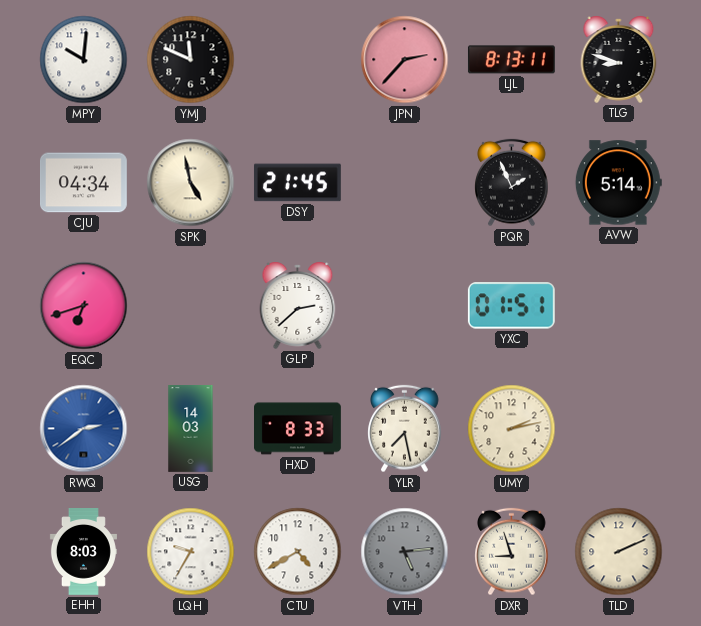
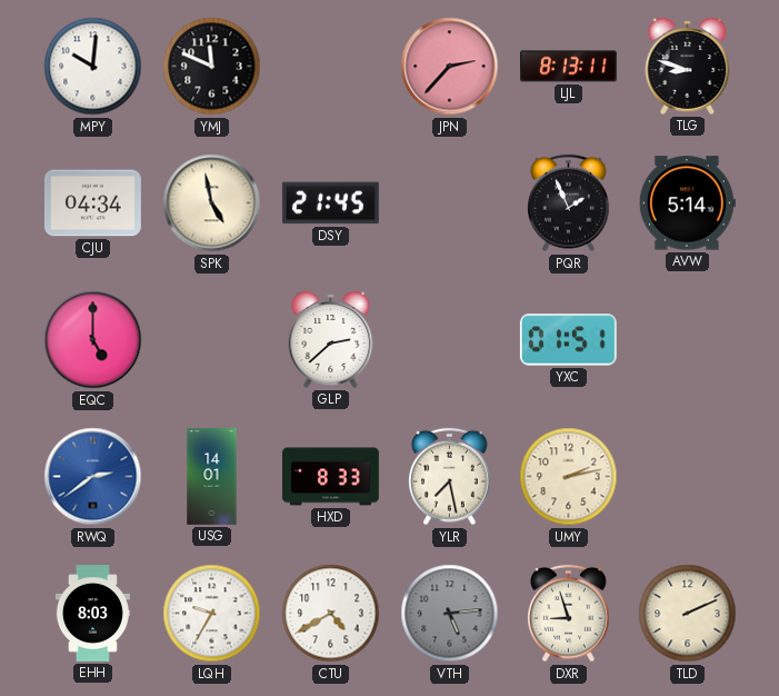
EQC: 6:42 -> 5:00 (93, 340)
USG: 14:03 -> 14:01 (212, 477)
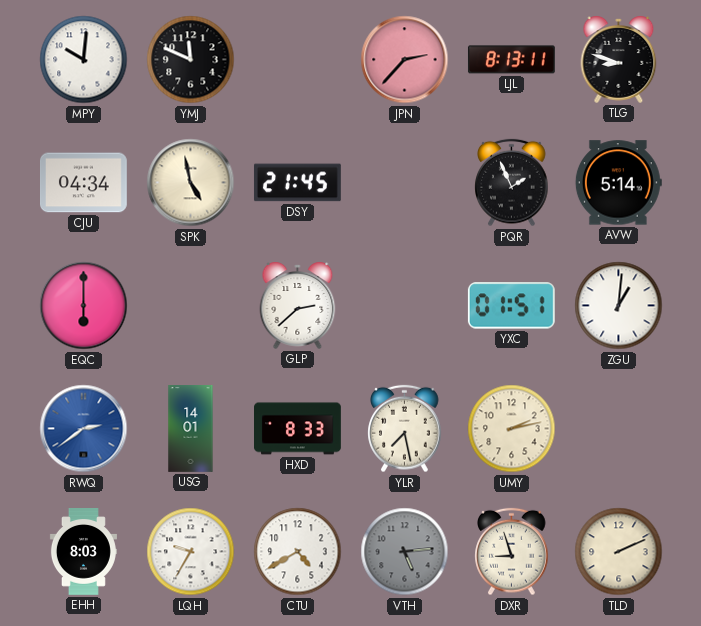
EQC: 5:00 -> 6:00 (84, 306)
ZGU: none -> 1:01 (619, 306)
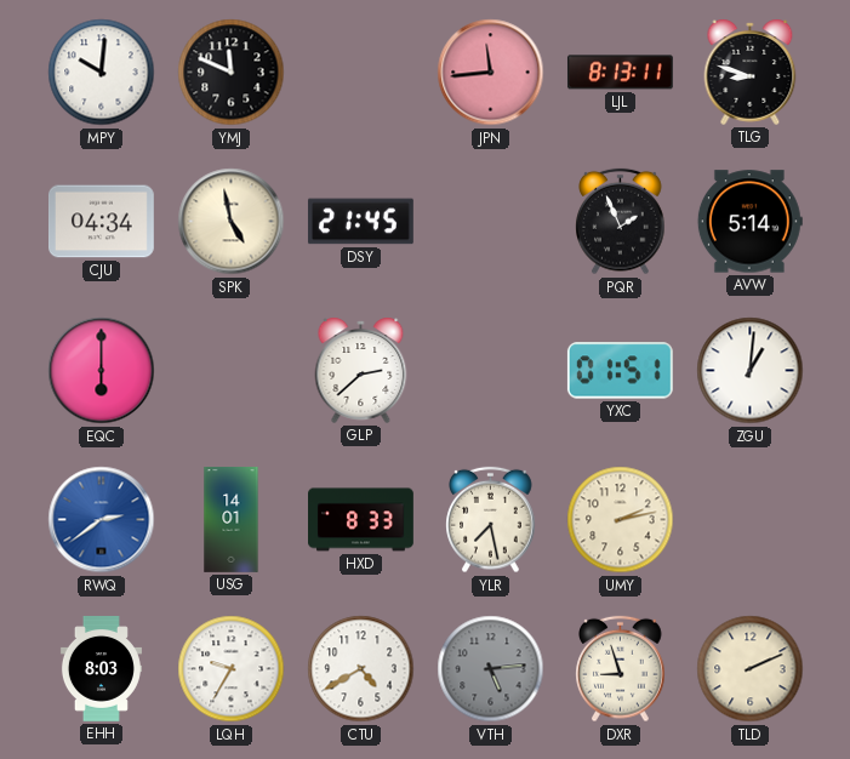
JPN: 2:37 -> 11:44 (491, 73)
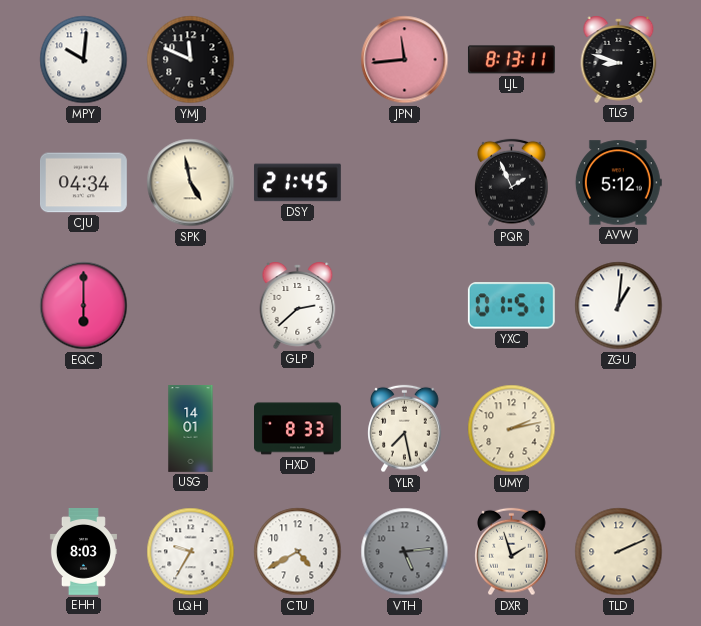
AVW: 5:14 -> 5:12 (618, 183)
RWQ: 2:39 -> none (102, 520)
DXR: 8:57 -> 1:57 (512, 552)
